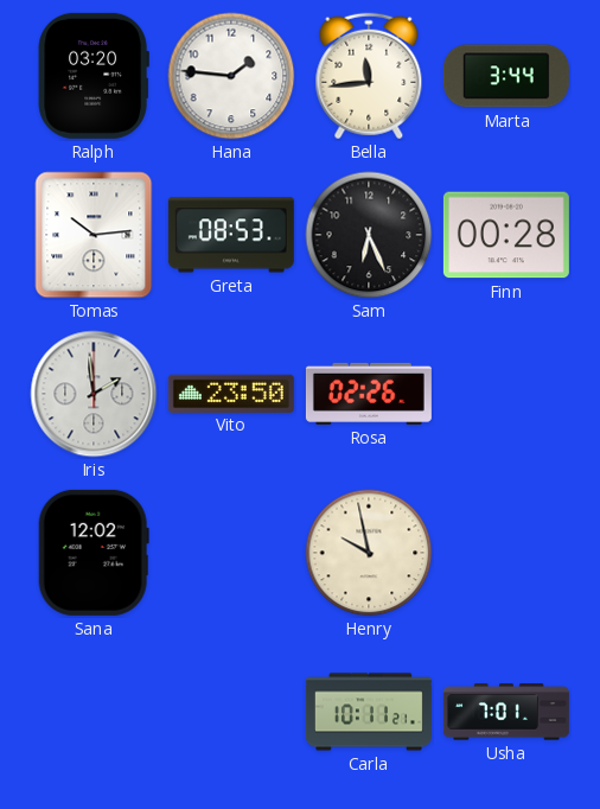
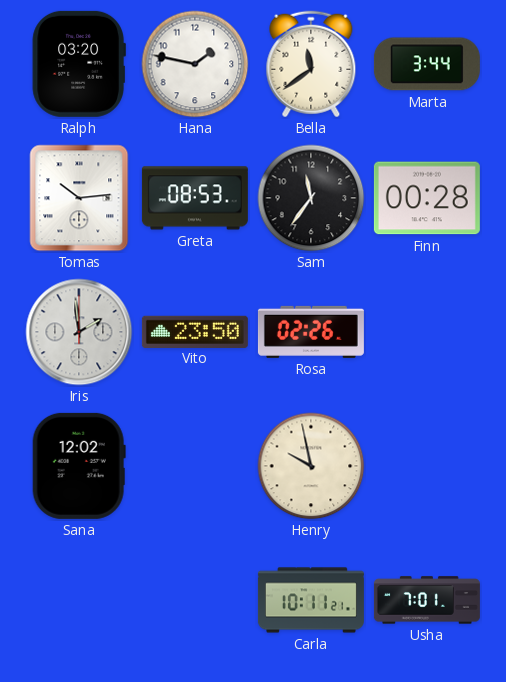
Hana: 1:46 -> 1:47 (195, 64)
Bella: 11:44 -> 11:39 (311, 64)
Sam: 6:26 -> 11:36 (311, 198)
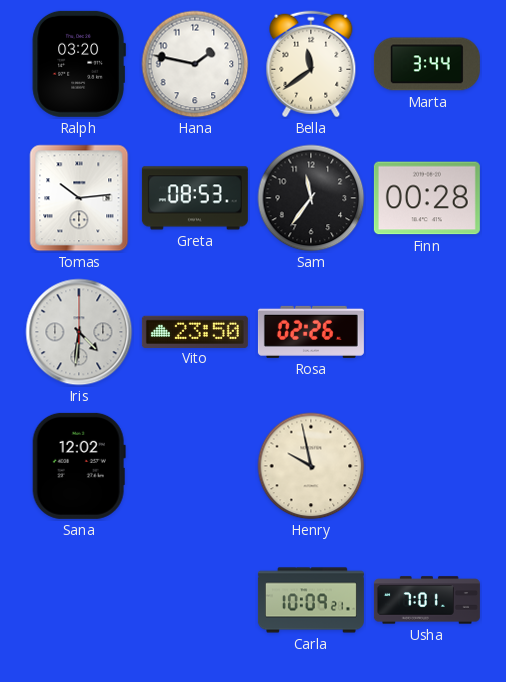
Iris: 1:59 -> 4:31 (79, 332)
Carla: 10:11 -> 10:09 (311, 600)
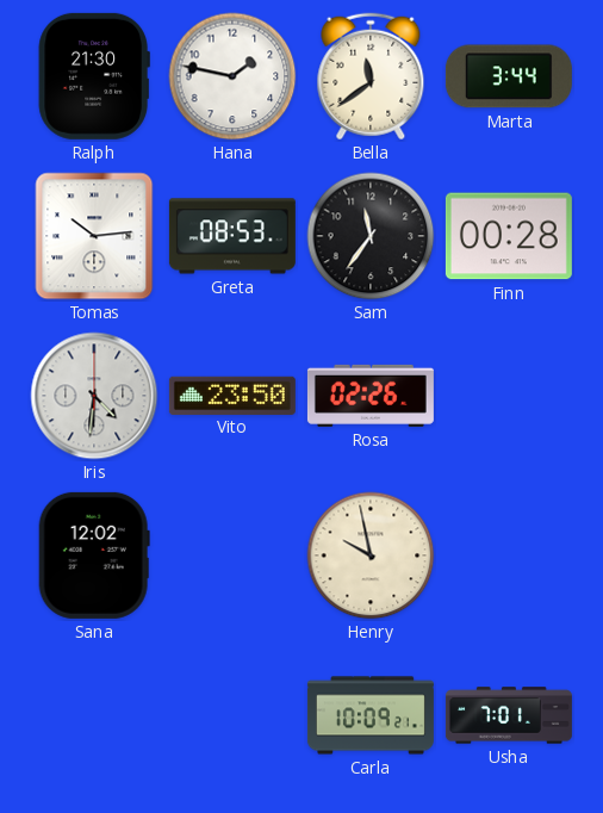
Ralph: 03:20 -> 21:30 (94, 76)
